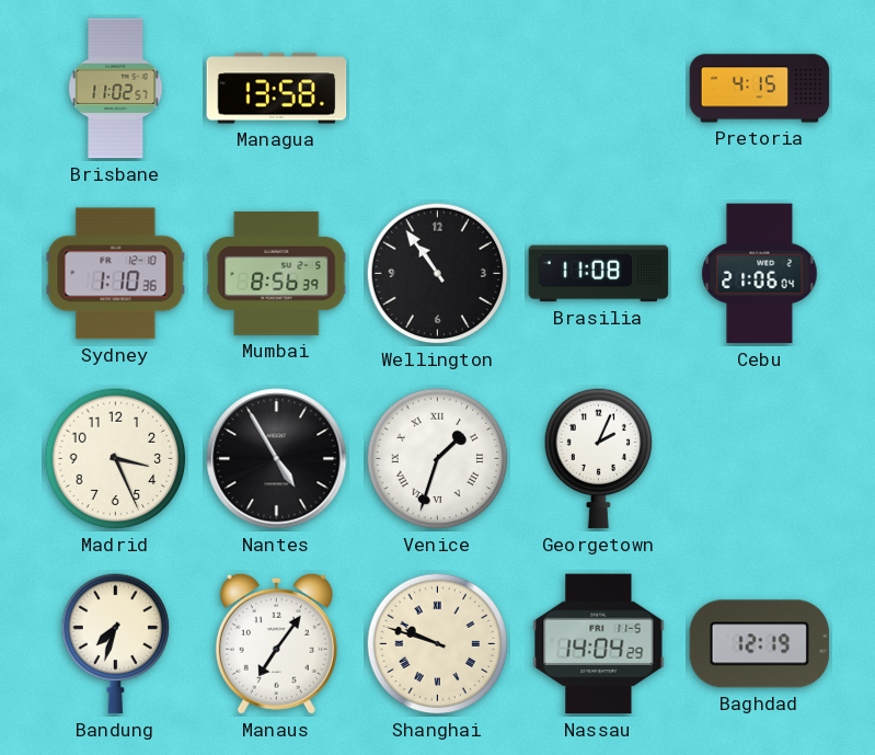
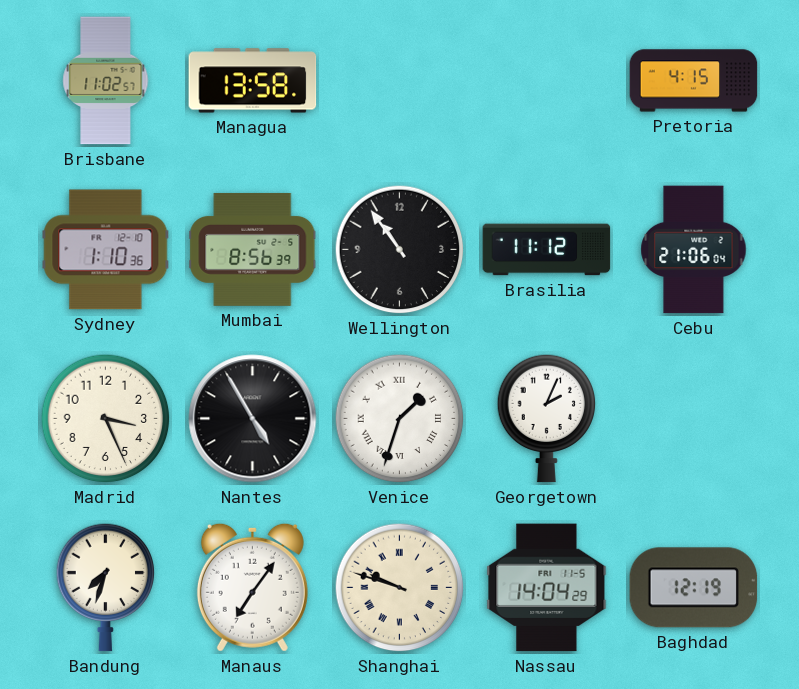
Brasilia: 11:08 -> 11:12 (547, 250)
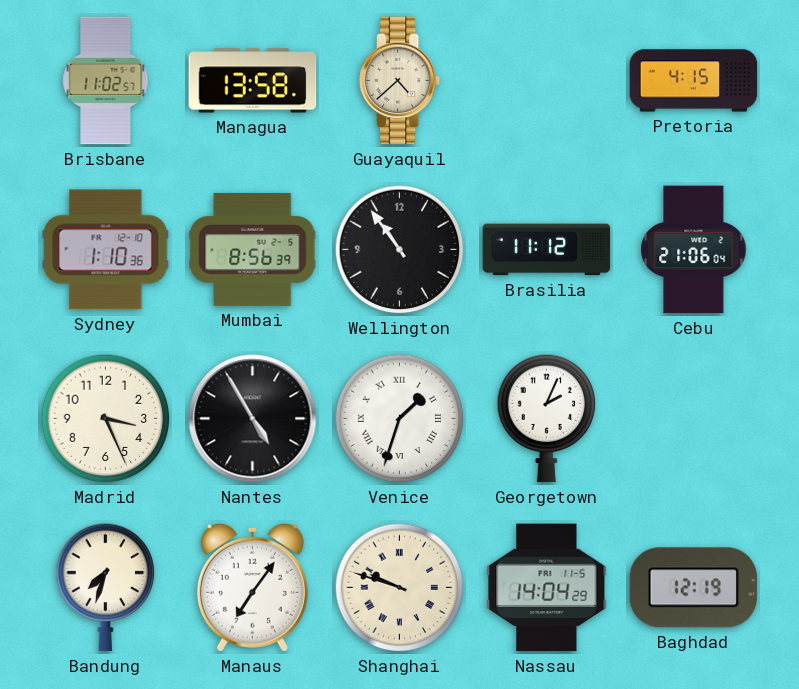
Guayaquil: none -> 4:38 (400, 81)
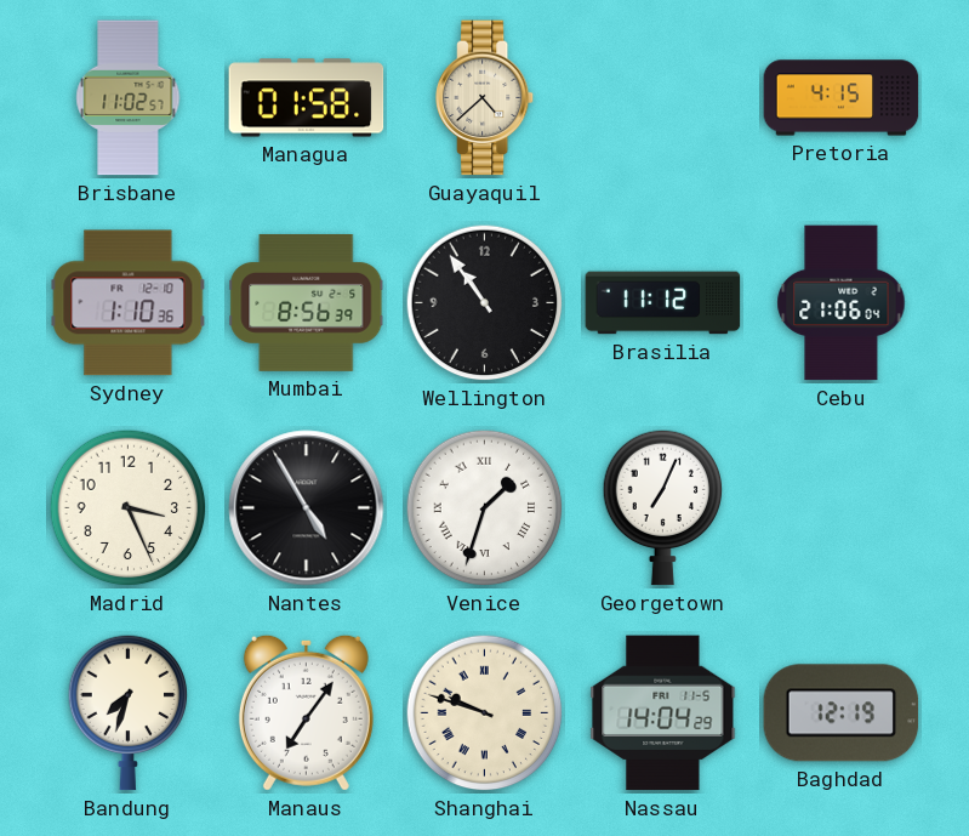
Managua: 13:58 -> 01:58 (307, 98)
Georgetown: 2:04 -> 7:04 (663, 507)
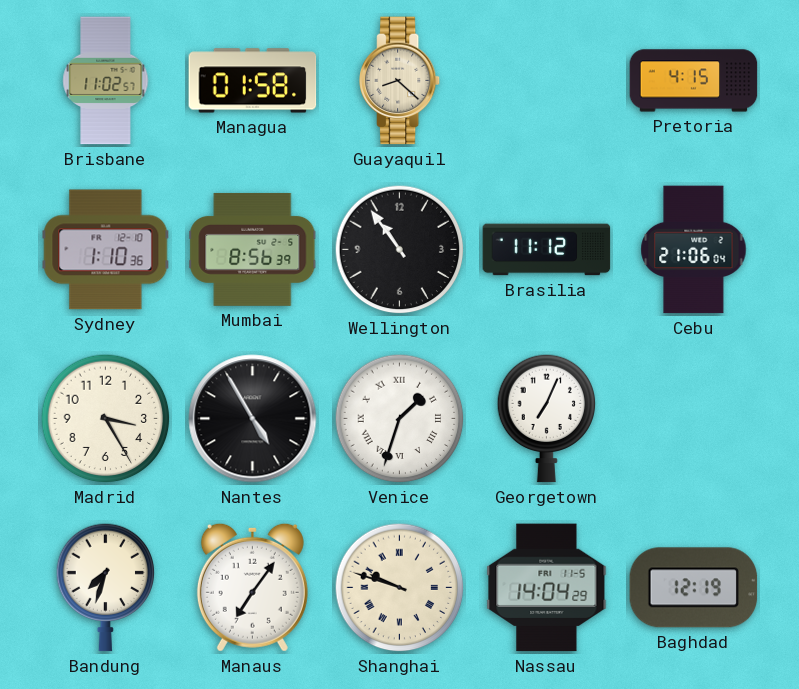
Guayaquil: 4:38 -> 8:22 (400, 81)
Madrid: 3:26 -> 3:25 (106, 419)
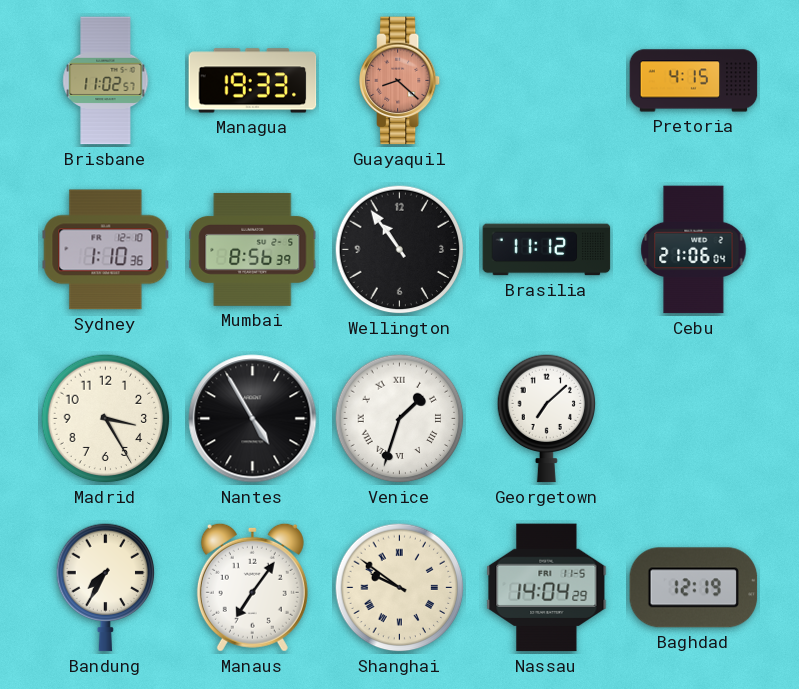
Managua: 01:58 -> 19:33 (253, 81)
Guayaquil dial: cream -> salmon (400, 81)
Georgetown: 7:04 -> 7:08 (547, 418)
Bandung: 7:33 -> 7:35 (106, 587)
Shanghai: 9:48 -> 9:51 (400, 588)
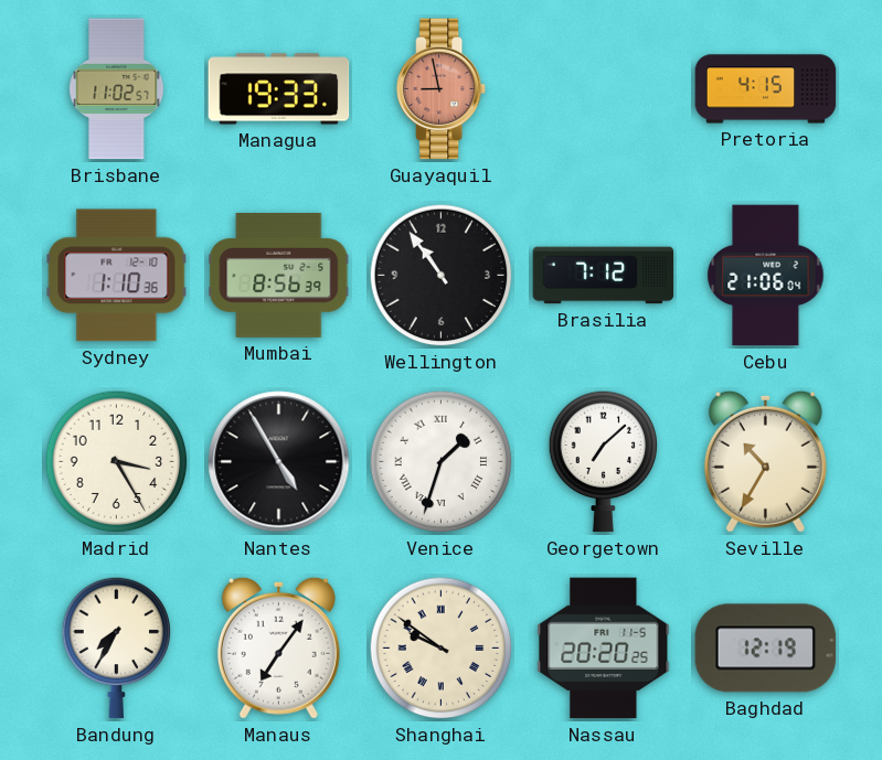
Guayaquil: 8:22 -> 8:58 (442, 89)
Brasilia: 11:12 -> 7:12 (604, 276)
Seville: none -> 10:35 (765, 461)
Nassau: 14:04 -> 20:20 (604, 649)
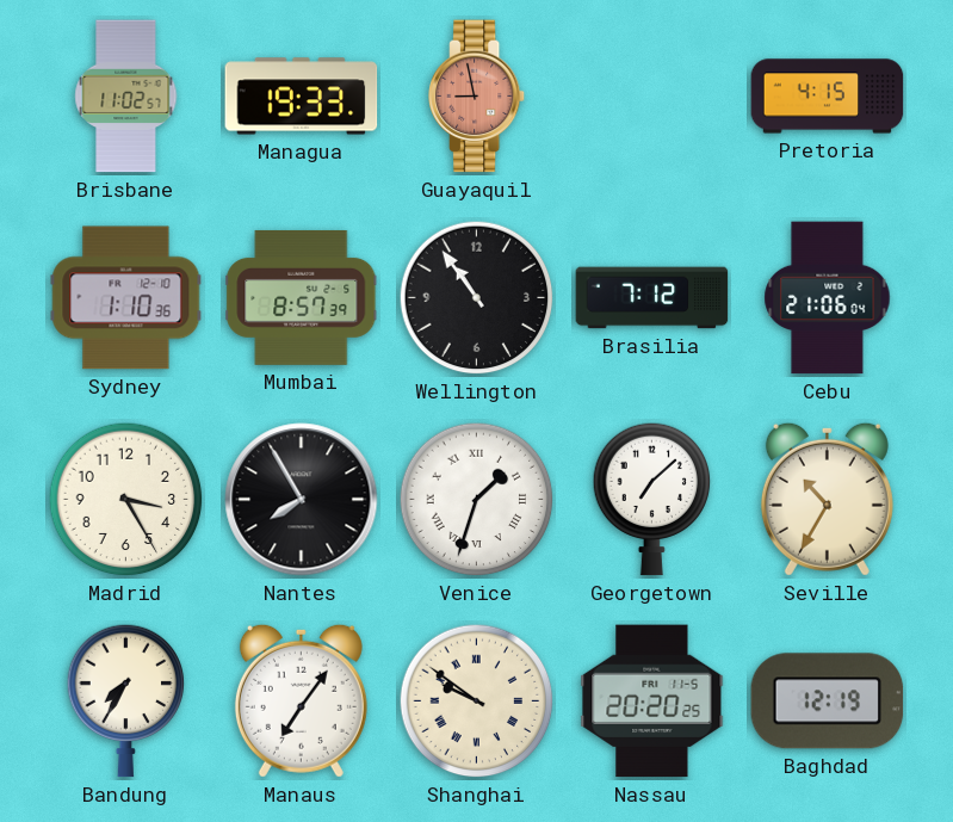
Mumbai: 8:56 -> 8:57 (302, 297)
Nantes: 4:55 -> 7:55 (302, 500)
